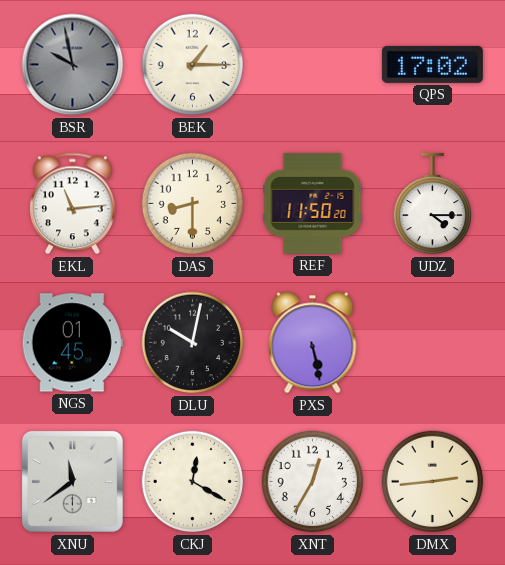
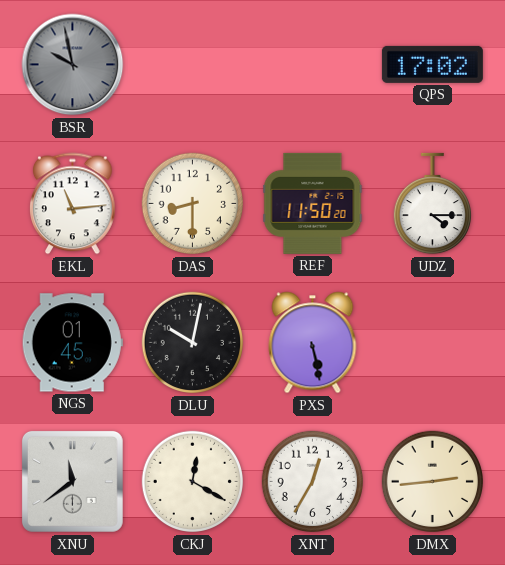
BEK: 1:15 -> none (193, 65)
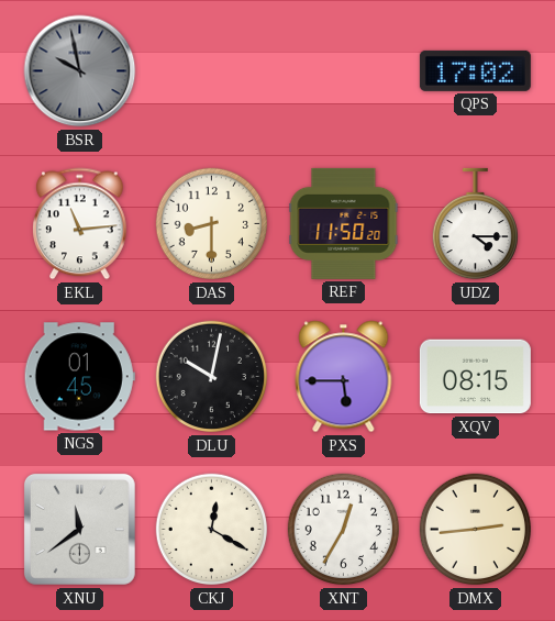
PXS: 5:28 -> 5:45 (344, 377)
XQV: none -> 08:15 (475, 377)
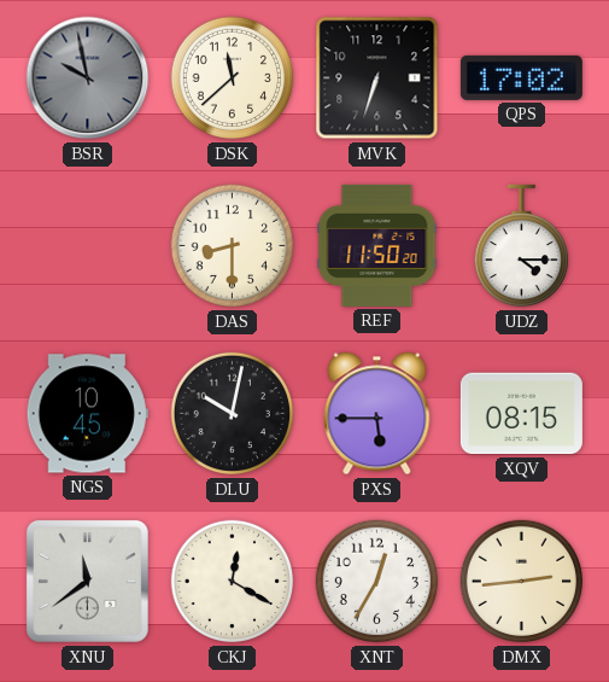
DSK: none -> 11:38 (233, 78)
MVK: none -> 6:33 (377, 78)
EKL: 11:14 -> none (80, 224)
NGS: 01:45 -> 10:45 (87, 414)
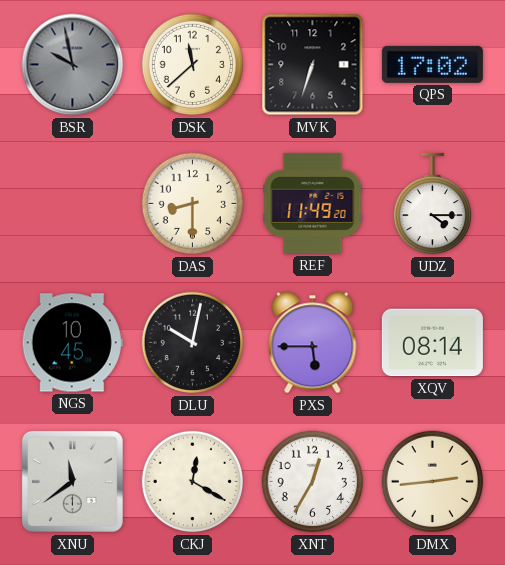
REF: 11:50 -> 11:49 (313, 203)
XQV: 08:15 -> 08:14 (432, 343)
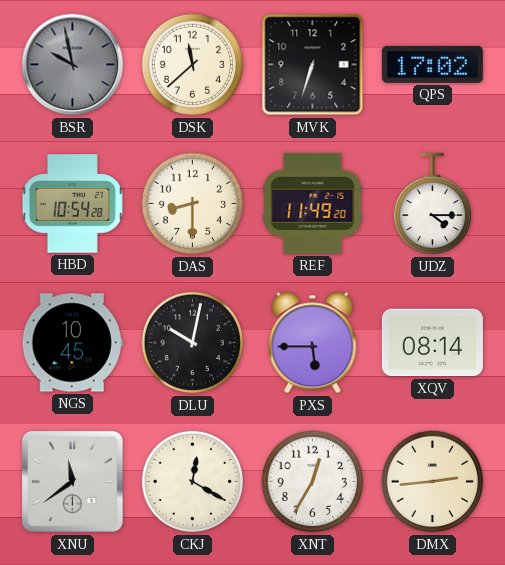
HBD: none -> 10:54 (72, 204)
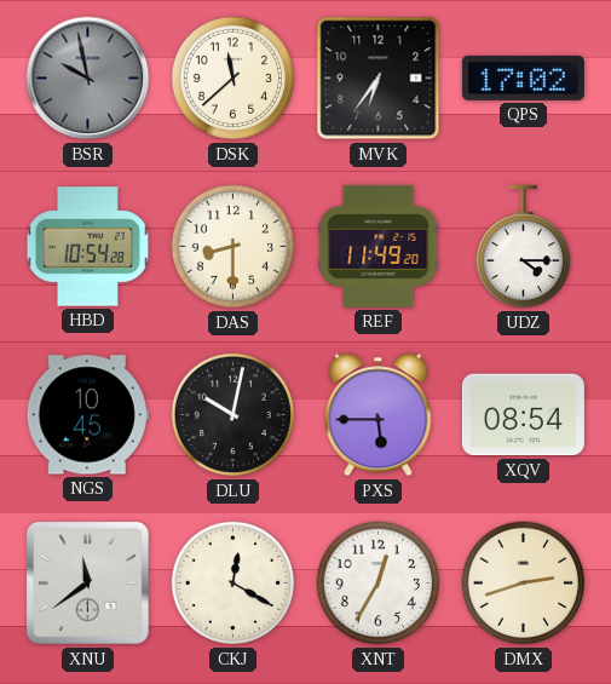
MVK: 6:33 -> 6:36 (379, 79)
XQV: 08:14 -> 08:54 (523, 415)
DMX: 2:44 -> 2:42 (524, 584)
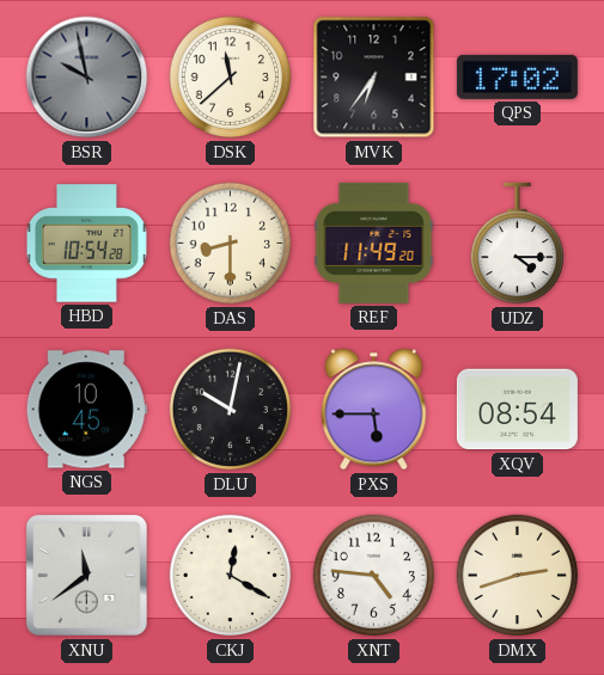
XNT: 12:35 -> 4:46 (374, 576)
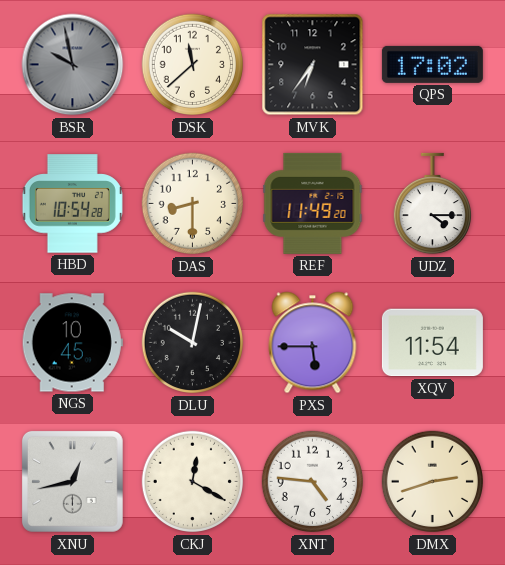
XQV: 08:54 -> 11:54 (432, 343)
XNU: 11:39 -> 12:43 (72, 481)
